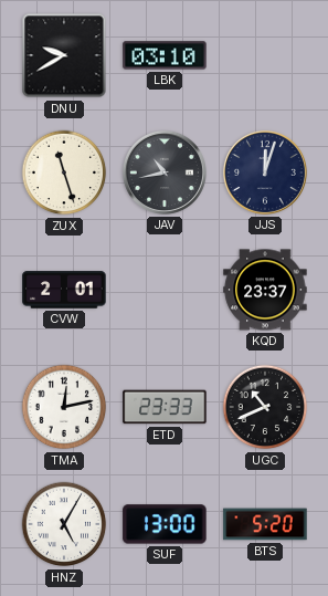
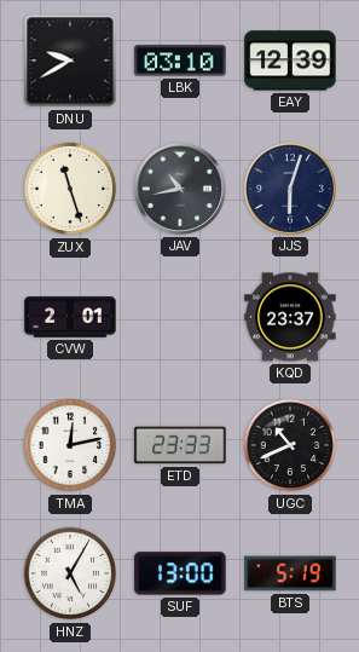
EAY: none -> 12:39 (290, 60)
JJS: 12:03 -> 6:03 (290, 189)
BTS: 5:20 -> 5:19 (290, 573)
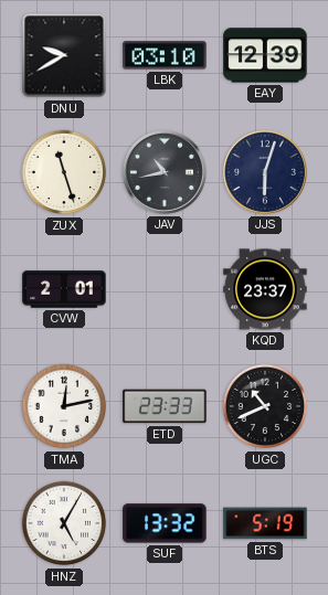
SUF: 13:00 -> 13:32 (165, 523)
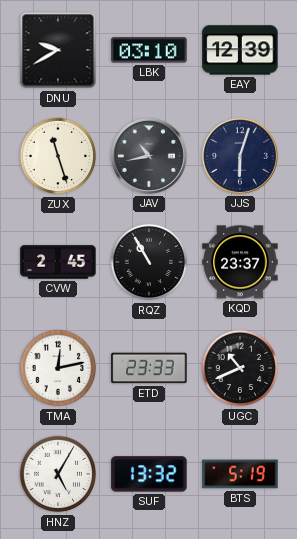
CVW: 2:01 -> 2:45 (58, 262)
RQZ: none -> 10:55 (149, 262)
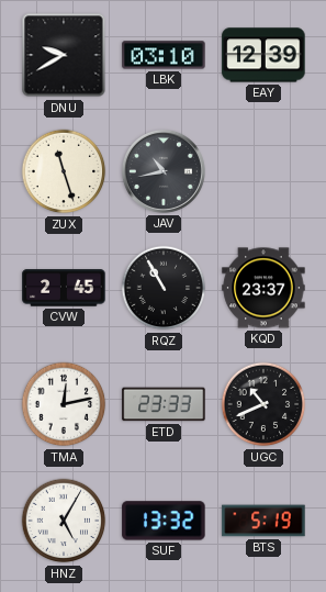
JJS: 6:03 -> none (240, 156)
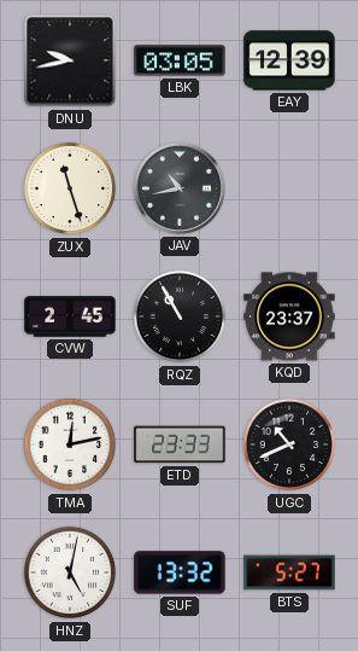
DNU: 9:40 -> 9:43 (70, 60)
LBK: 03:10 -> 03:05 (180, 60)
HNZ: 5:05 -> 5:02 (70, 572)
BTS: 5:19 -> 5:27 (289, 572)
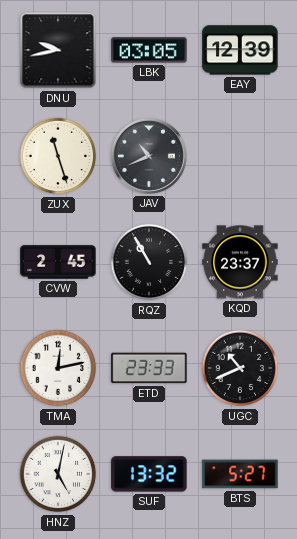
JAV: 10:43 -> 10:41 (149, 156)
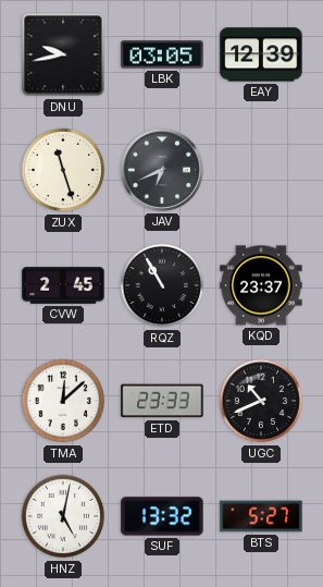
JAV: 10:41 -> 6:41 (162, 170)
TMA: 12:13 -> 12:08 (63, 401)
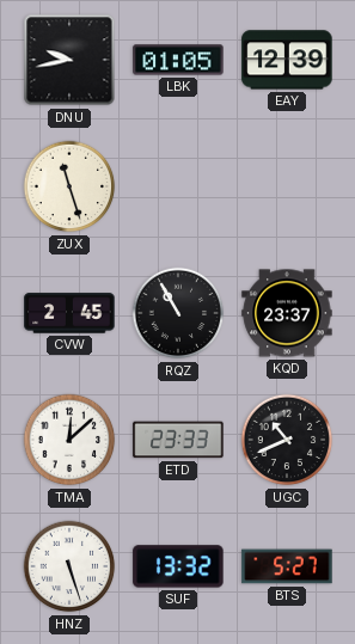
LBK: 03:05 -> 01:05 (178, 60)
JAV: 6:41 -> none (162, 170)
HNZ: 5:02 -> 5:27 (69, 566)
